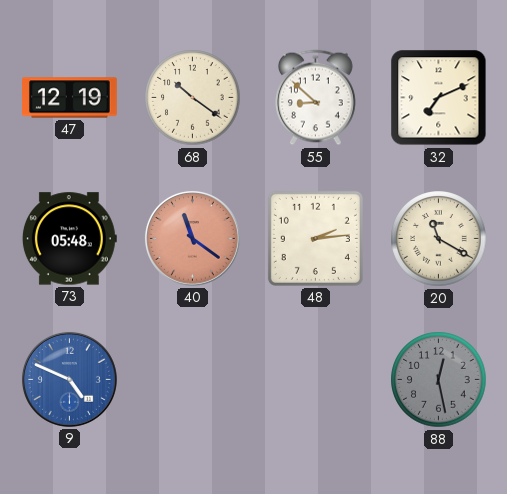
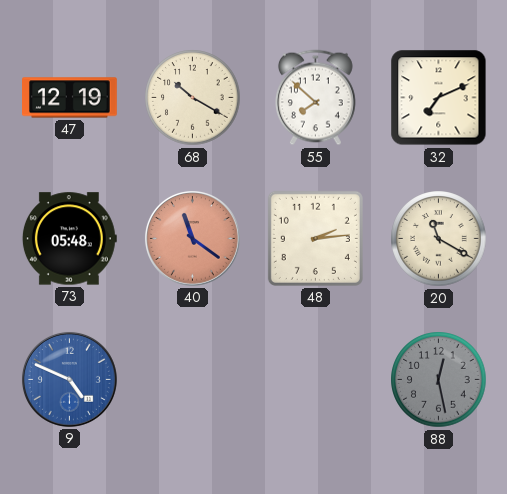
68: 10:21 -> 10:20 (193, 98)
55: 8:52 -> 7:52 (315, 98)
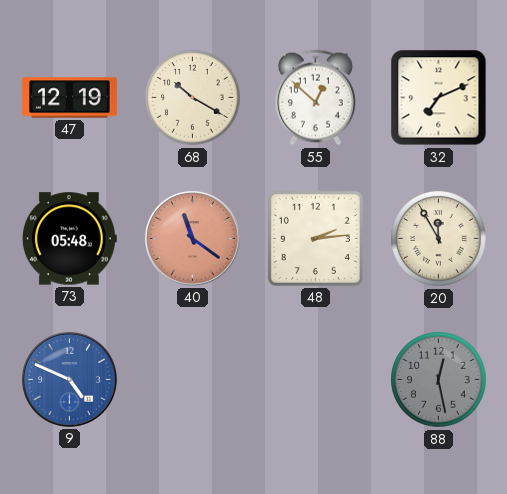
55: 7:52 -> 12:52 (315, 98)
20: 11:20 -> 11:55 (439, 239)
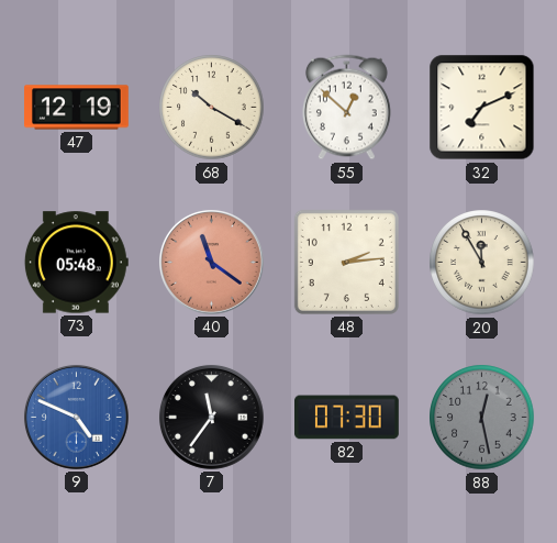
7: none -> 11:36 (211, 417)
82: none -> 07:30 (347, 418)
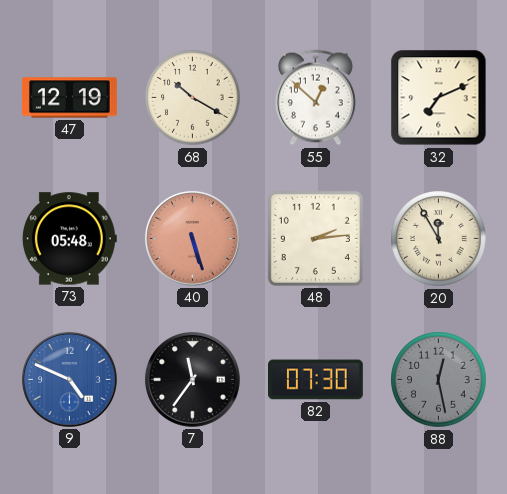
40: 11:21 -> 5:27 (192, 238)
